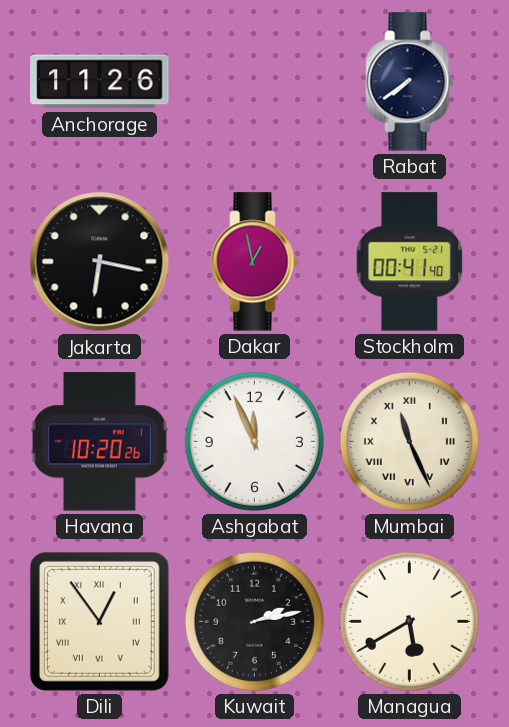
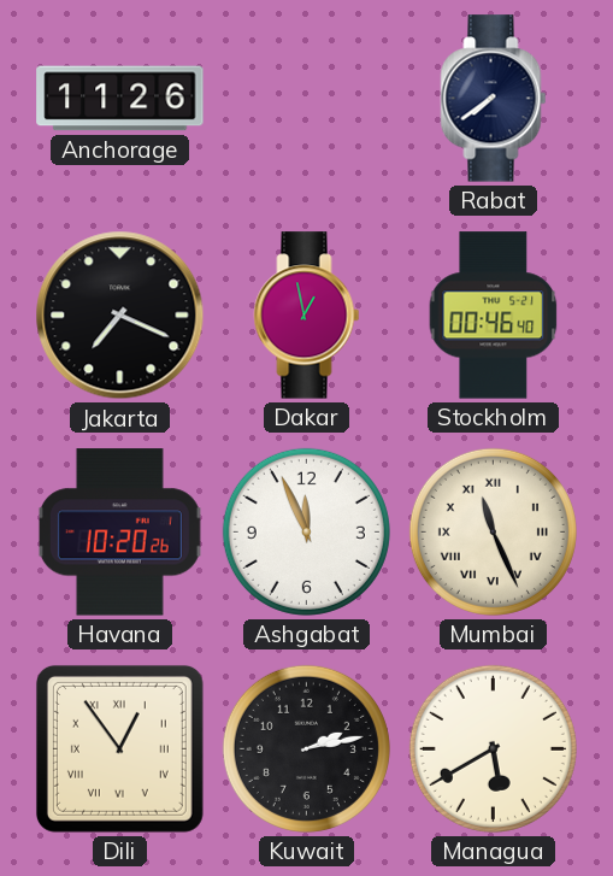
Jakarta: 6:17 -> 7:19 (120, 316)
Stockholm: 00:41 -> 00:46 (494, 316)
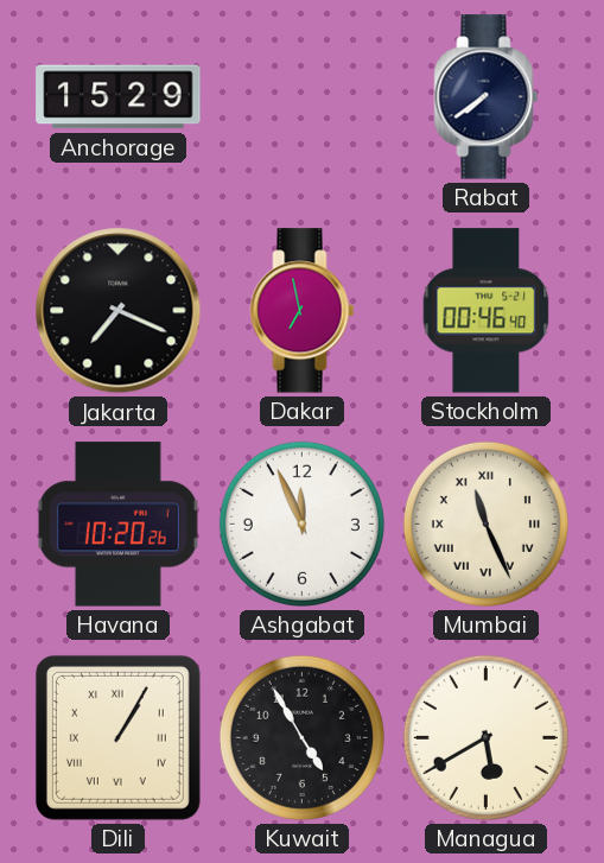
Anchorage: 11:26 -> 15:29 (119, 97)
Dakar: 12:58 -> 6:58 (303, 311)
Dili: 12:54 -> 1:05 (117, 737)
Kuwait: 2:13 -> 4:55 (301, 737)
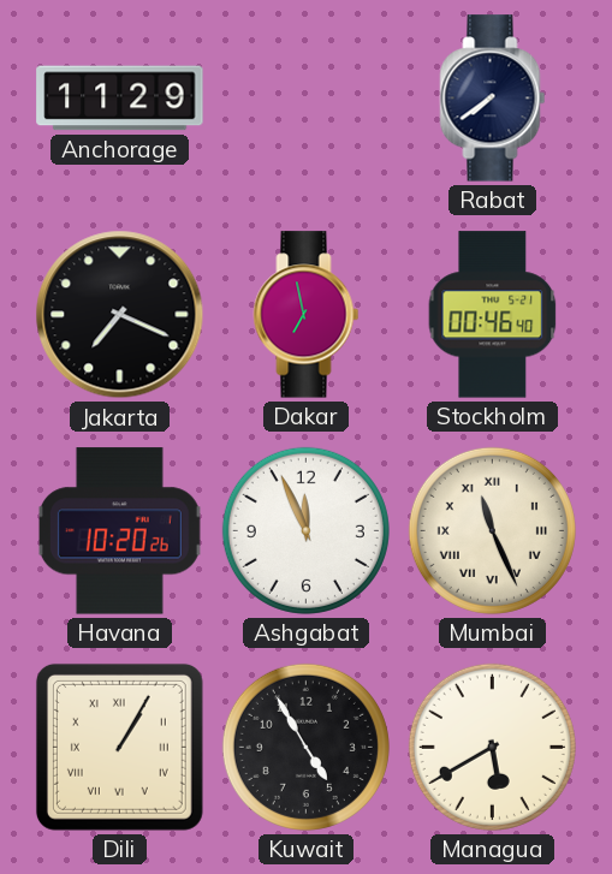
Anchorage: 15:29 -> 11:29 (120, 99)
